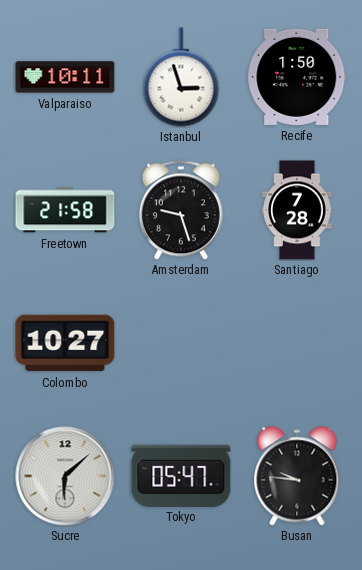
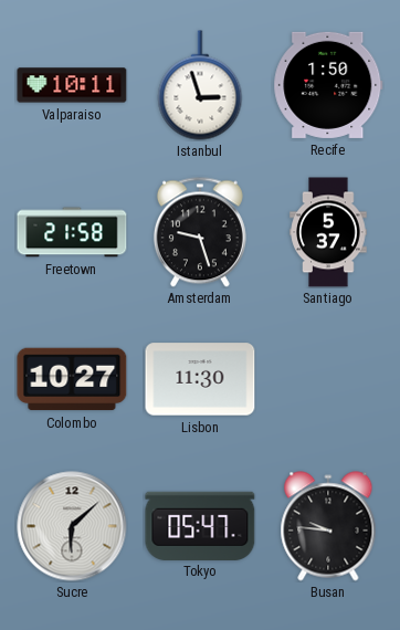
Santiago: 7:28 -> 5:37 (328, 232)
Lisbon: none -> 11:30 (200, 379)
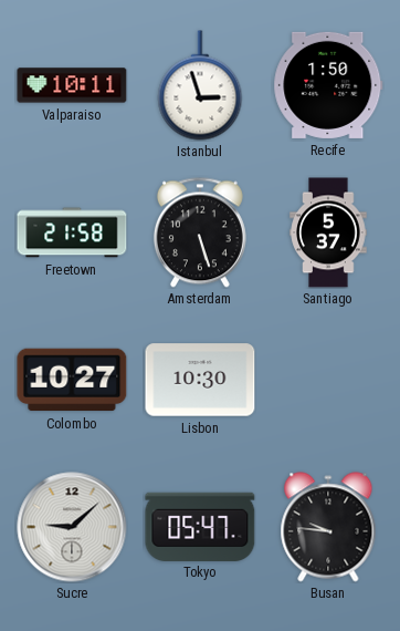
Amsterdam: 9:27 -> 5:27 (200, 232)
Lisbon: 11:30 -> 10:30 (200, 380)
Sucre: 6:08 -> 9:08 (72, 527)
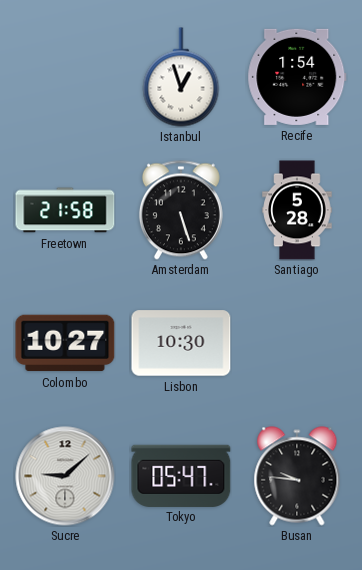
Valparaiso: 10:11 -> none (72, 85)
Istanbul: 2:57 -> 12:57 (181, 77)
Recife: 1:50 -> 1:54 (297, 77)
Santiago: 5:37 -> 5:28 (297, 210)
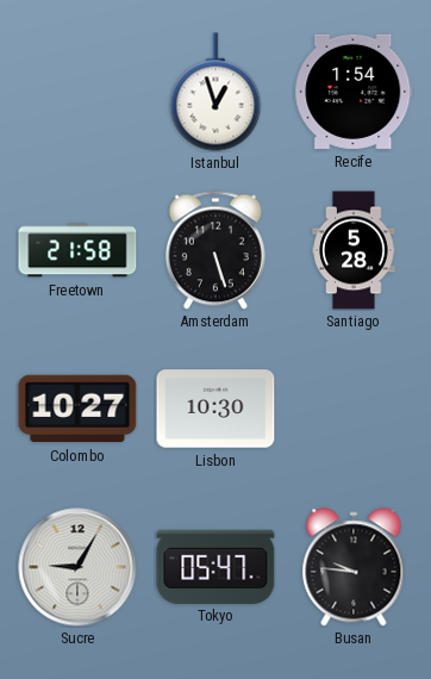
Sucre: 9:08 -> 9:05 (77, 567)
